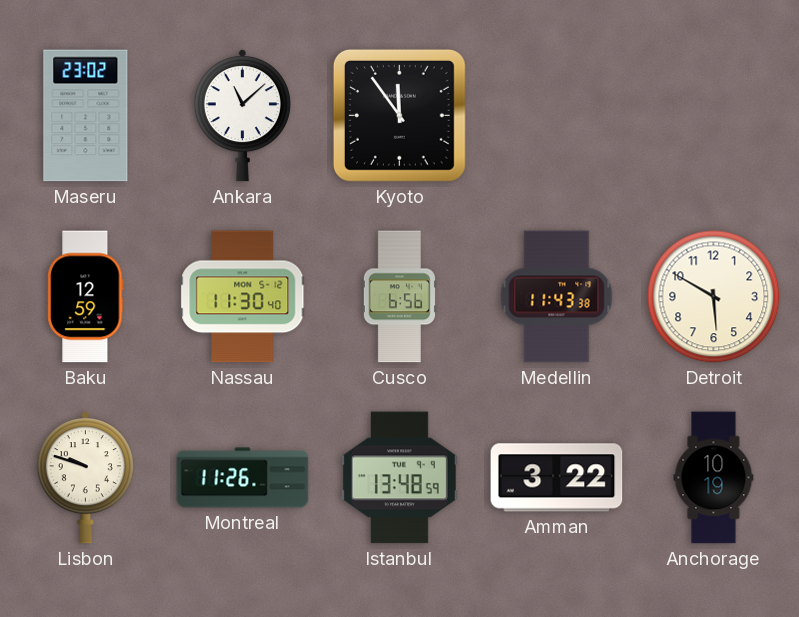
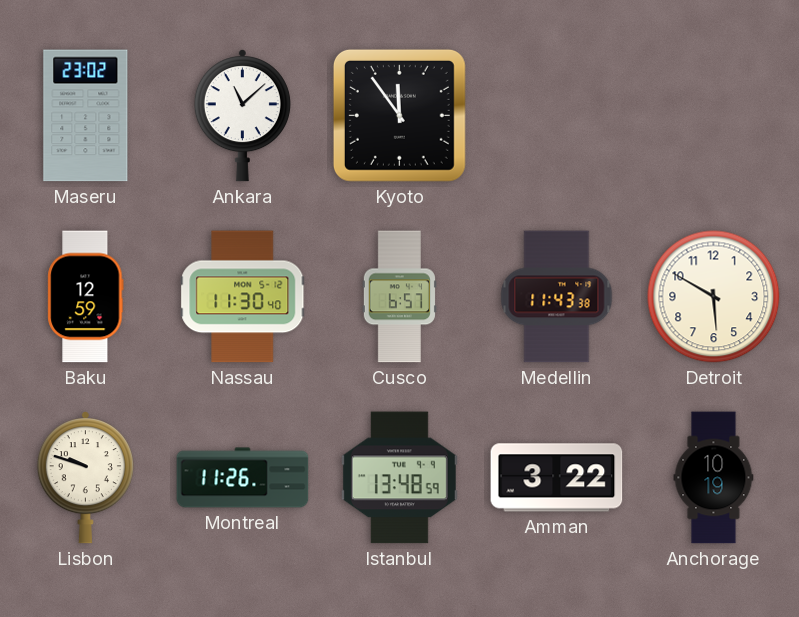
Cusco: 6:56 -> 6:57 (399, 297)
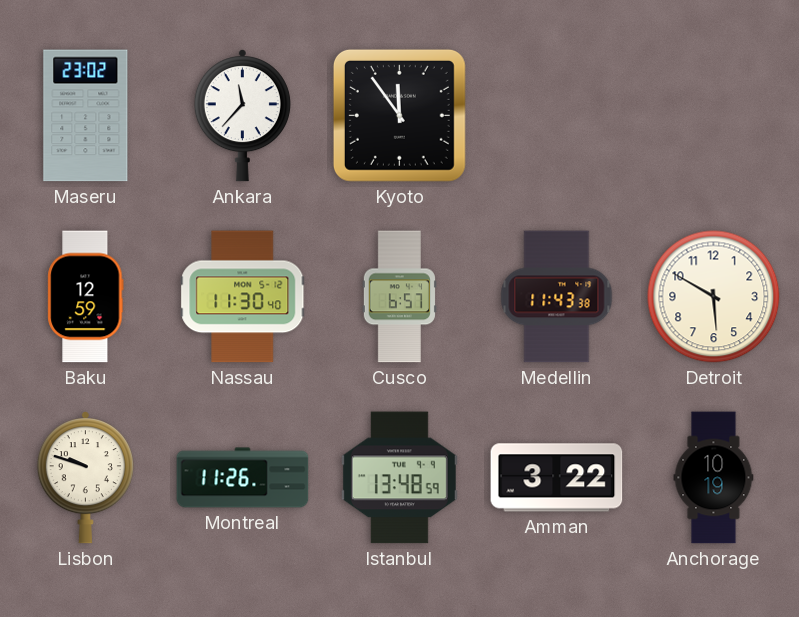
Ankara: 11:08 -> 11:37 (242, 116)
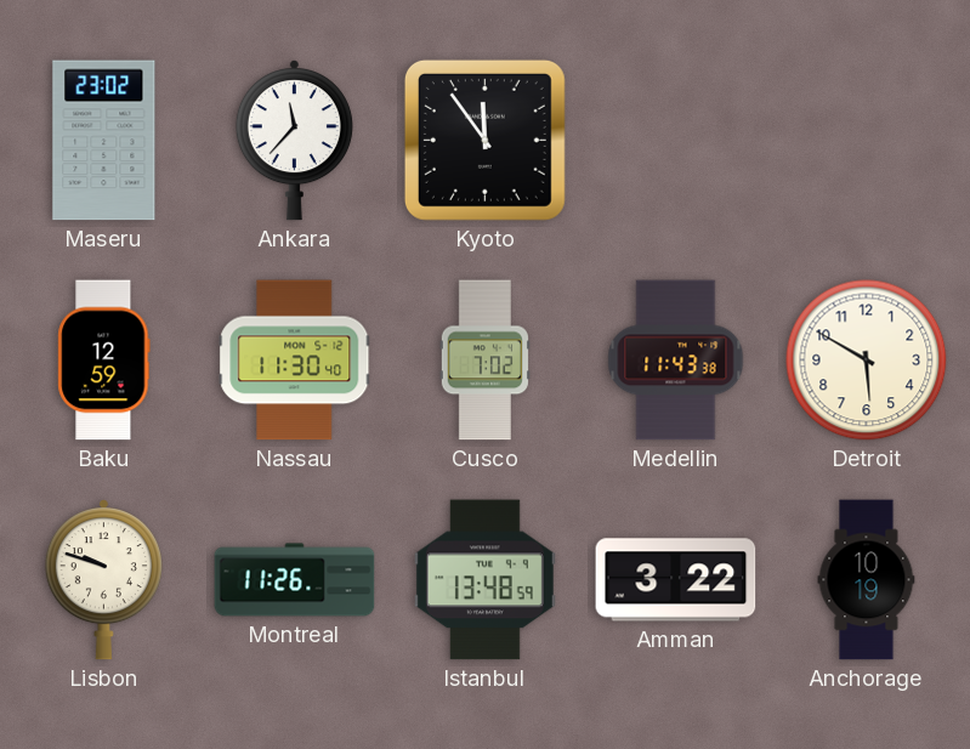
Cusco: 6:57 -> 7:02 (484, 361)
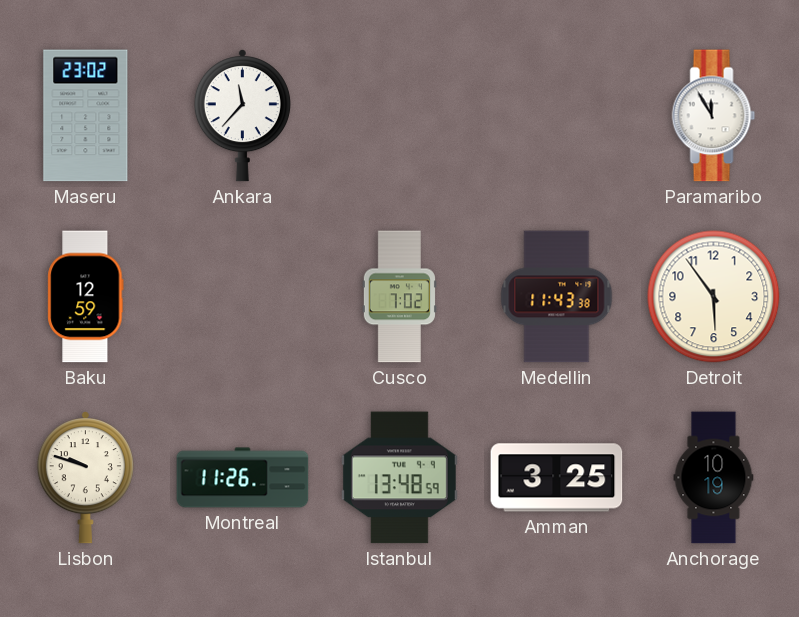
Kyoto: 11:54 -> none (484, 140)
Paramaribo: none -> 11:55 (714, 116)
Nassau: 11:30 -> none (295, 361)
Detroit: 5:50 -> 5:54 (714, 297)
Amman: 3:22 -> 3:25 (557, 478)
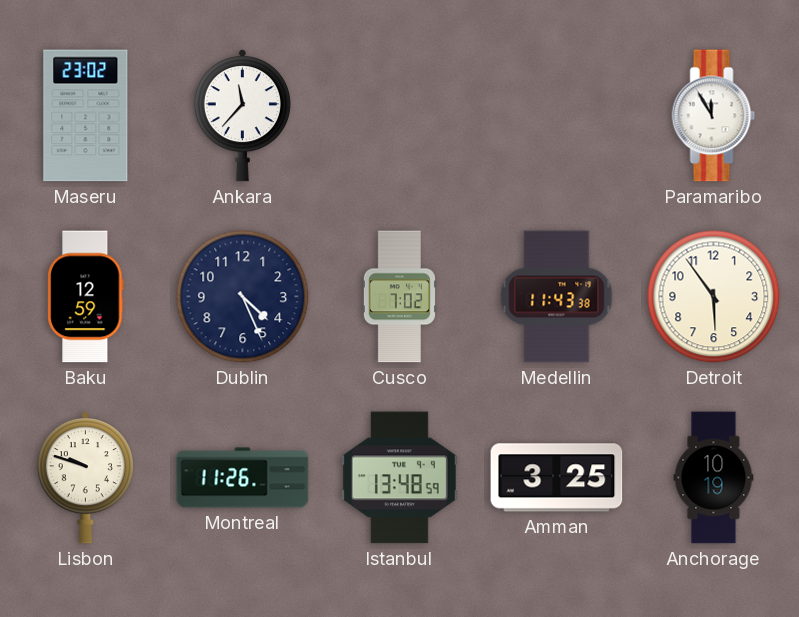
Dublin: none -> 4:26 (243, 297)
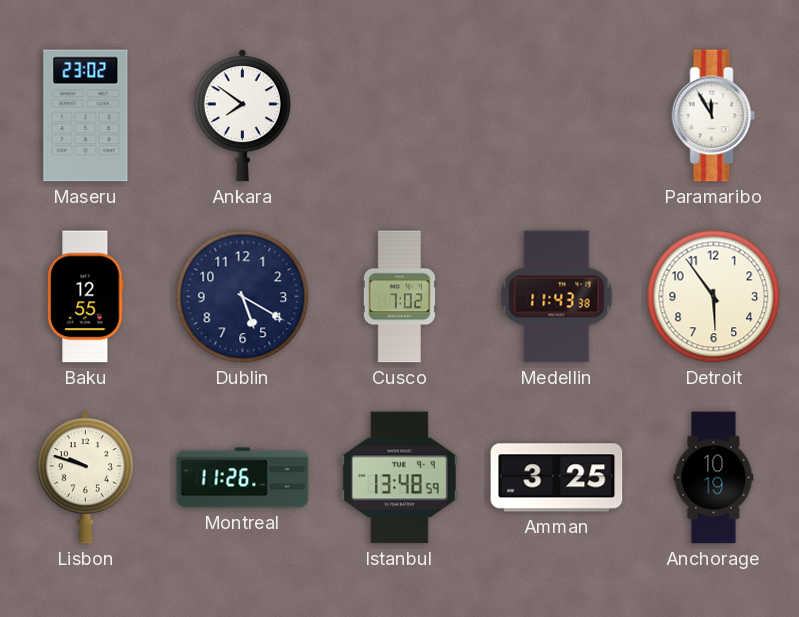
Ankara: 11:37 -> 7:51 (242, 116)
Baku: 12:59 -> 12:55 (86, 297)
Dublin: 4:26 -> 5:20 (243, 297)
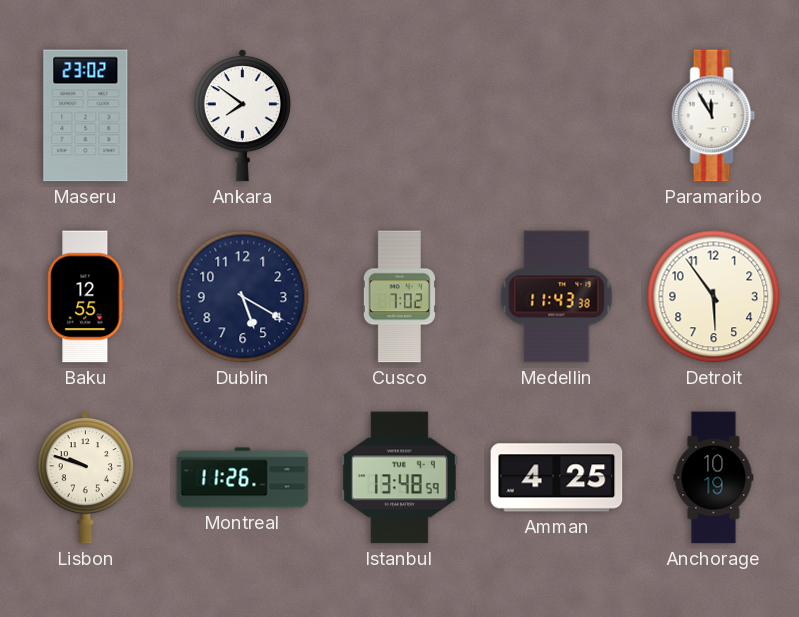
Amman: 3:25 -> 4:25 (557, 478)
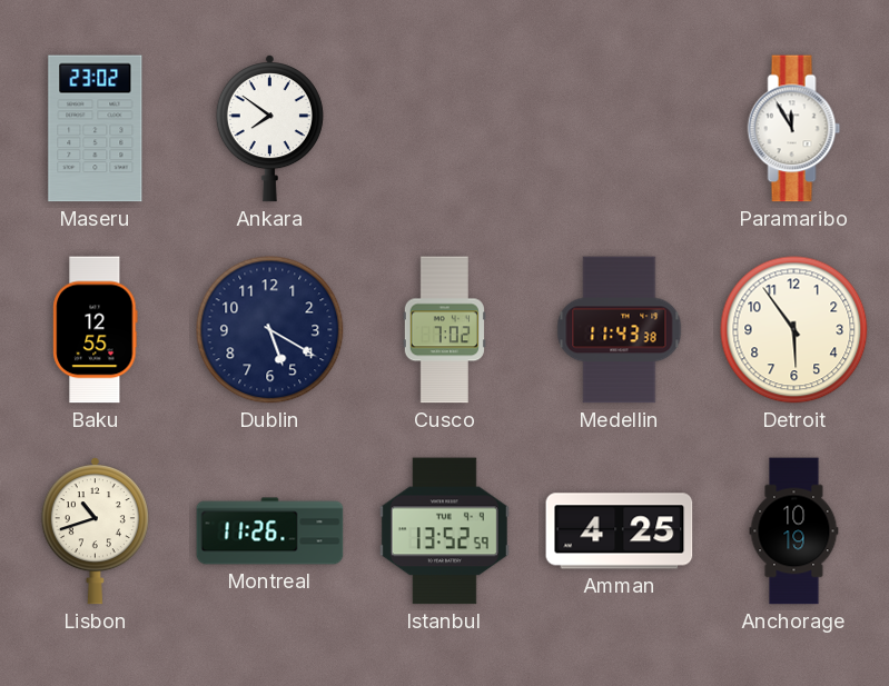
Lisbon: 9:48 -> 10:42 (95, 531)
Istanbul: 13:48 -> 13:52 (444, 531)
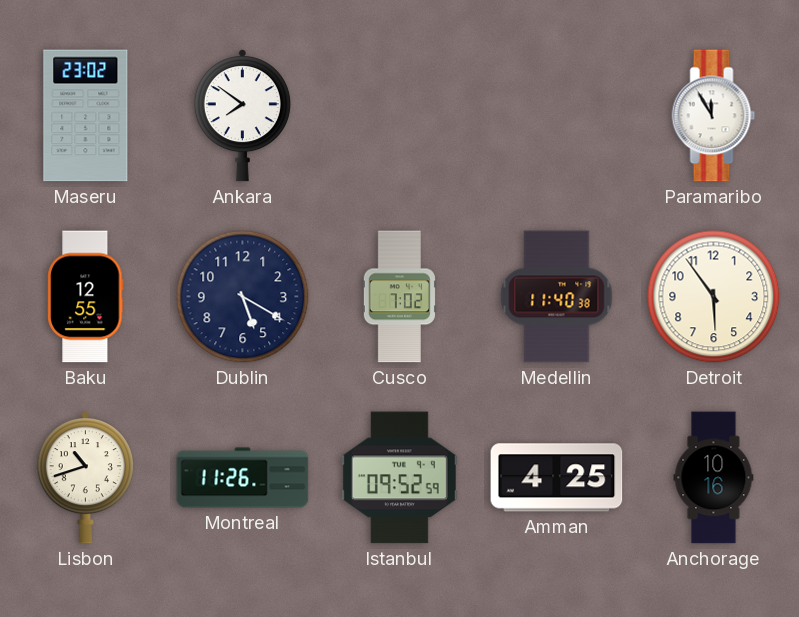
Medellin: 11:43 -> 11:40 (557, 297)
Istanbul: 13:52 -> 09:52 (399, 478)
Anchorage: 10:19 -> 10:16 (714, 478)
